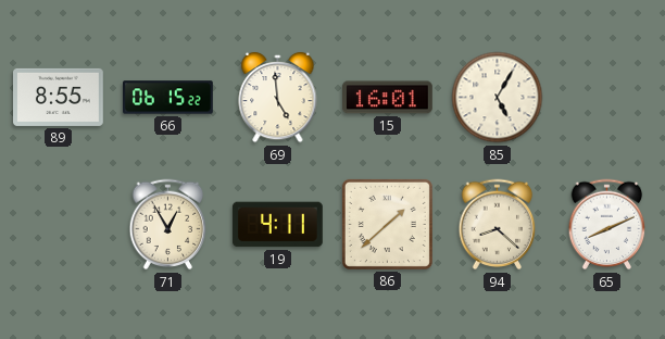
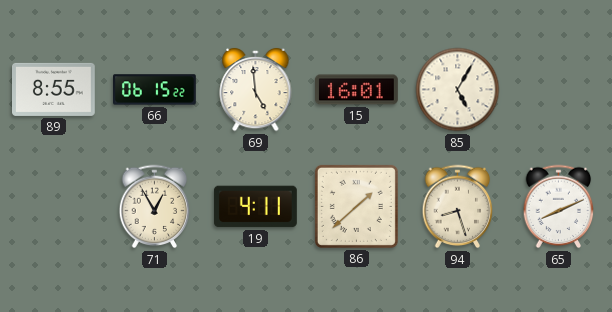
94: 8:22 -> 8:27 (458, 207)
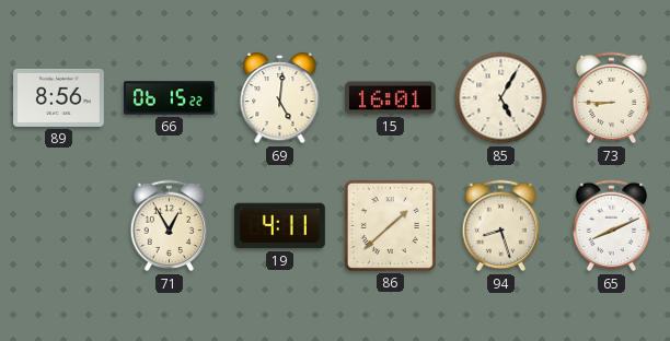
89: 8:55 -> 8:56 (59, 97)
69: 4:59 -> 5:01 (280, 98)
73: none -> 8:45 (612, 98)
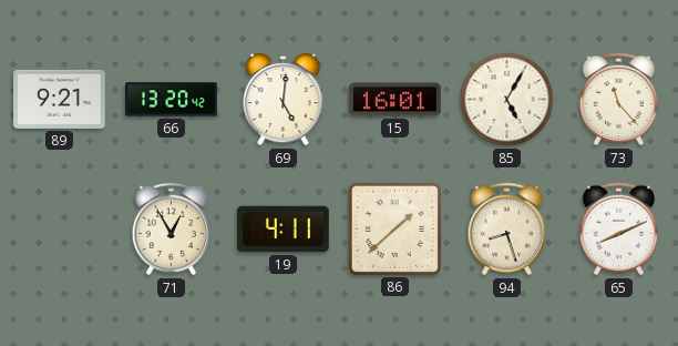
89: 8:56 -> 9:21 (60, 99)
66: 06:15 -> 13:20 (172, 100)
73: 8:45 -> 11:23 (619, 100)
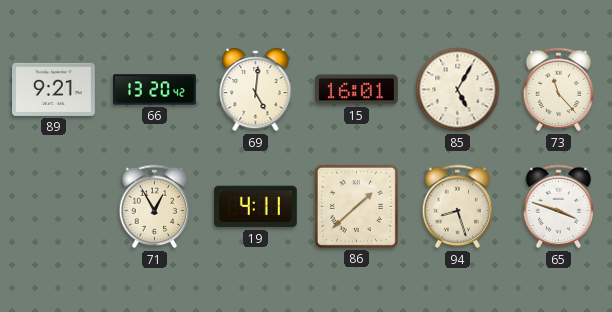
65: 8:11 -> 3:48 (559, 207)
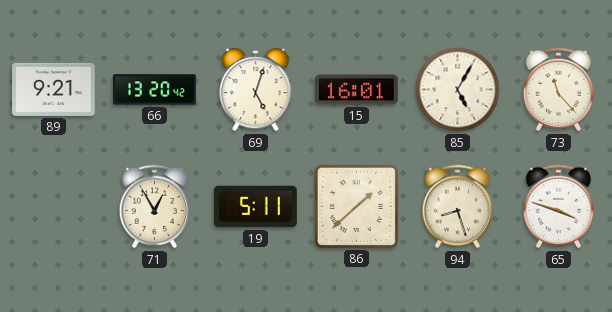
69: 5:01 -> 5:03 (256, 90)
19: 4:11 -> 5:11 (256, 207)
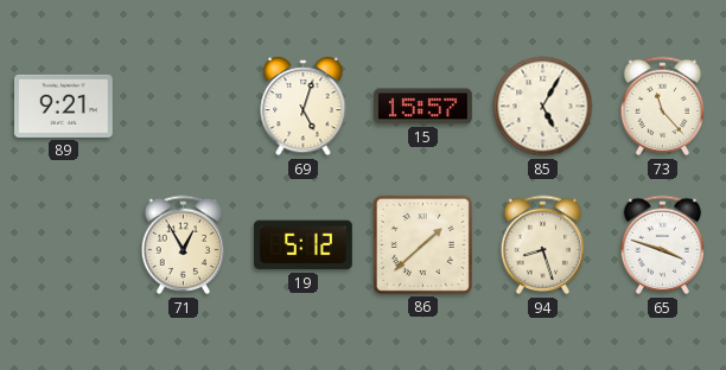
66: 13:20 -> none (155, 90)
15: 16:01 -> 15:57 (423, 107)
19: 5:11 -> 5:12 (304, 245)
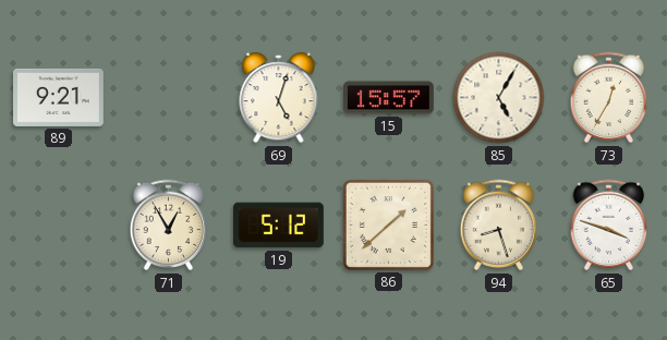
73: 11:23 -> 12:35 (609, 98)
